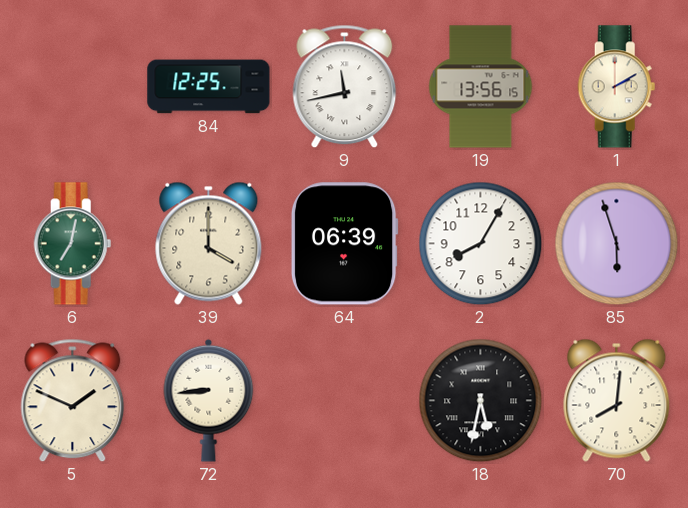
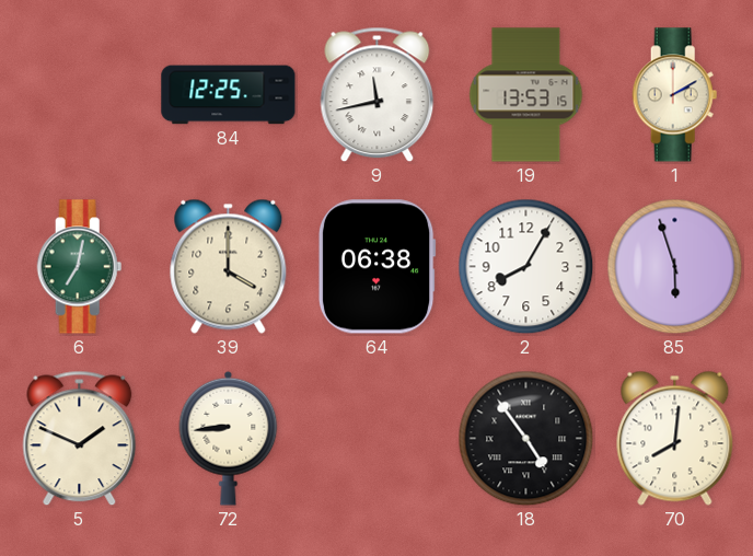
19: 13:56 -> 13:53 (526, 95)
64: 06:39 -> 06:38 (376, 267)
18: 5:32 -> 4:54 (526, 439)
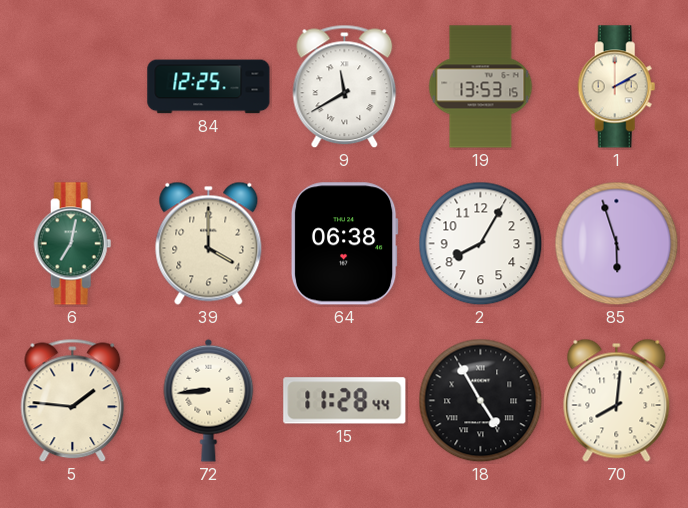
9: 11:43 -> 11:40 (345, 87)
5: 1:49 -> 1:46 (73, 401)
15: none -> 11:28 (345, 401)
18: 4:54 -> 4:55 (481, 401)
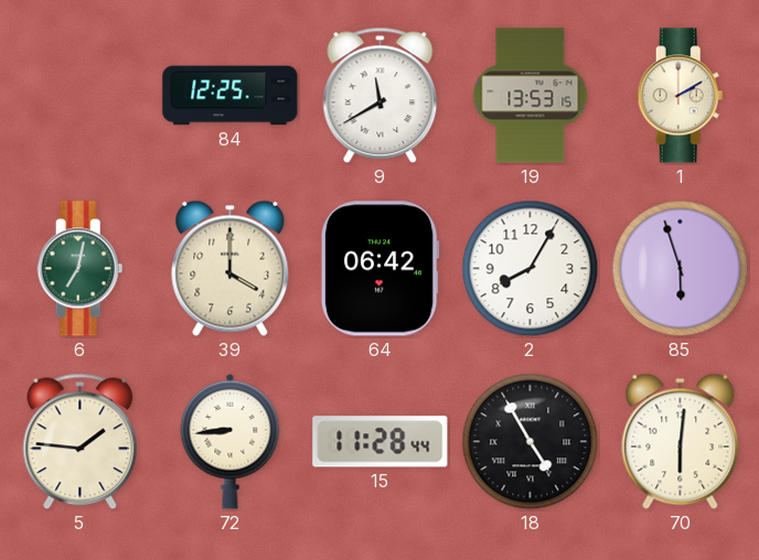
64: 06:38 -> 06:42 (379, 269)
70: 8:01 -> 6:01 (681, 441)
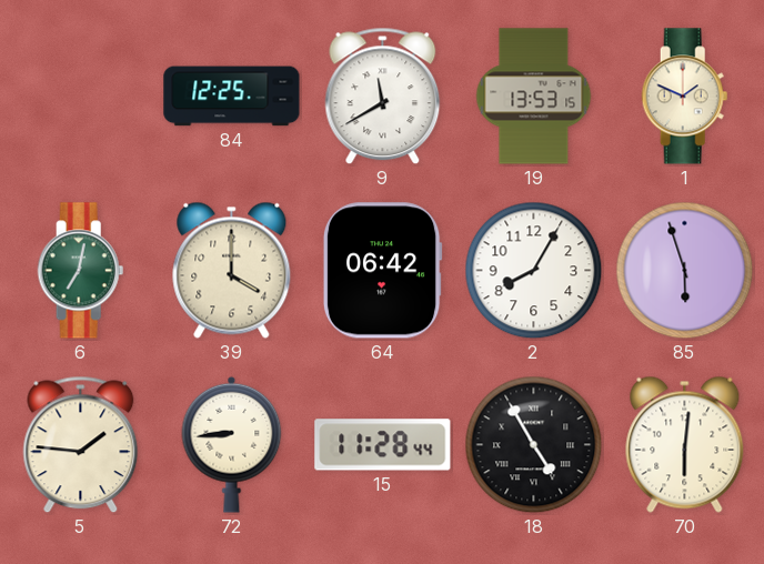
1: 2:10 -> 1:49 (685, 97)
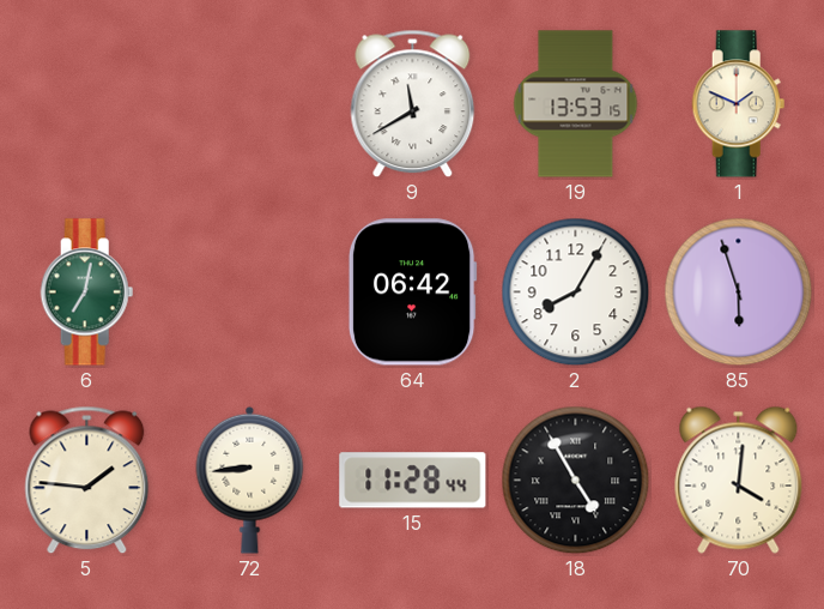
84: 12:25 -> none (232, 97)
39: 4:00 -> none (232, 270)
70: 6:01 -> 4:01 (739, 480)
